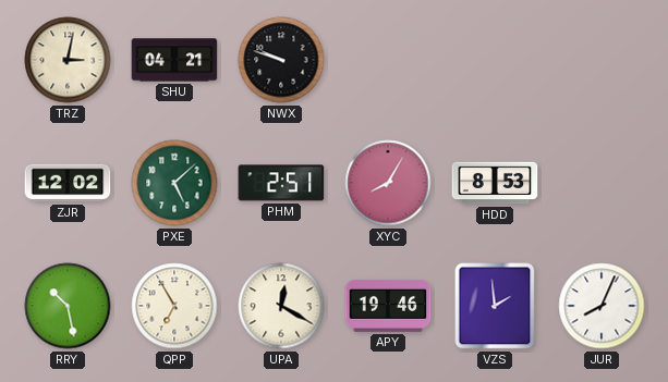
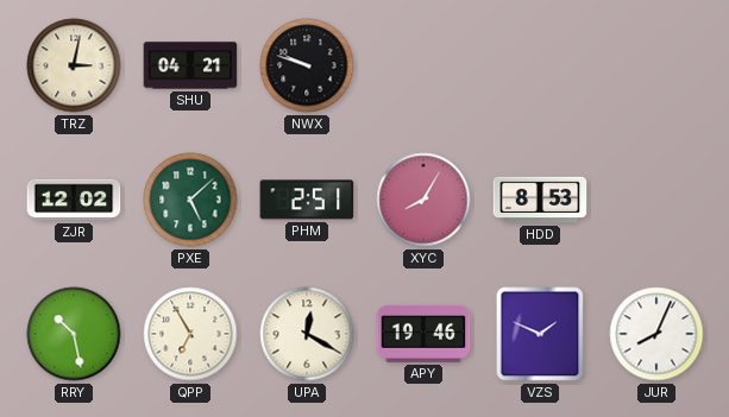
VZS: 1:59 -> 1:49 (540, 334)
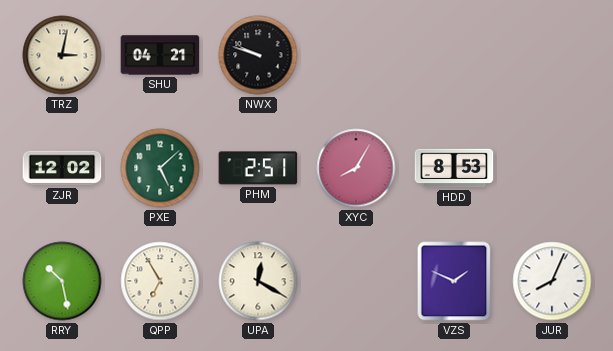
APY: 19:46 -> none (423, 334)
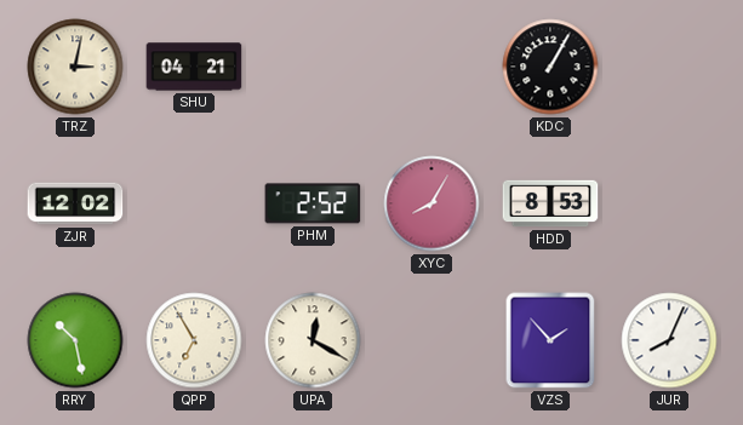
NWX: 9:48 -> none (258, 55)
KDC: none -> 1:05 (550, 67)
PXE: 5:08 -> none (160, 168)
PHM: 2:51 -> 2:52 (313, 203)
VZS: 1:49 -> 1:53 (550, 340)
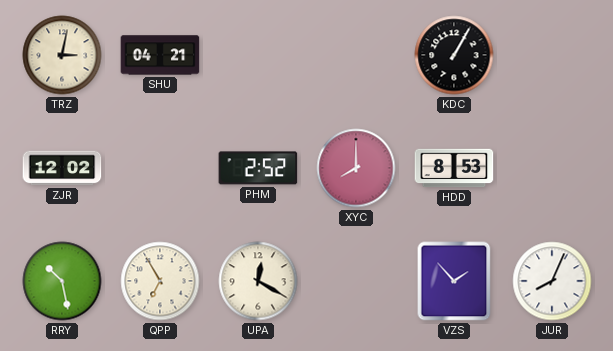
XYC: 8:05 -> 8:00 (356, 168)
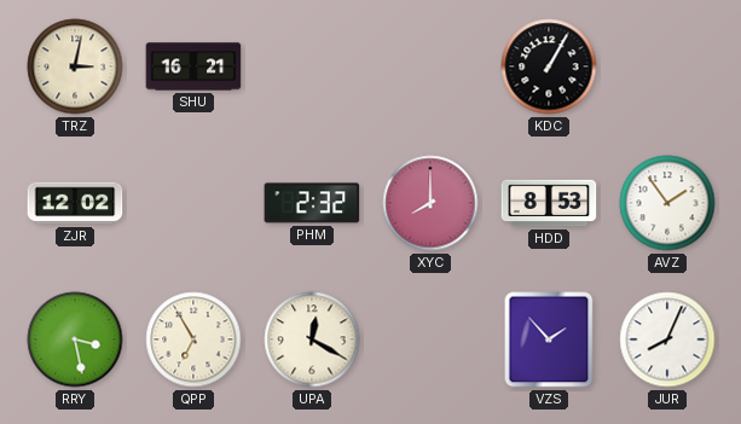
SHU: 04:21 -> 16:21 (193, 66)
PHM: 2:52 -> 2:32 (312, 203)
AVZ: none -> 1:54 (667, 203)
RRY: 10:28 -> 3:28 (75, 339)
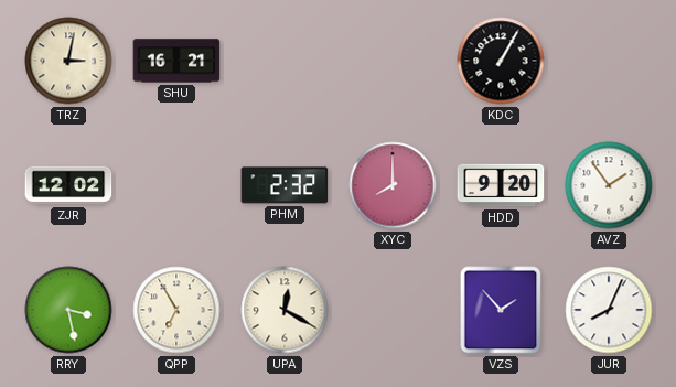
HDD: 8:53 -> 9:20 (501, 185)
